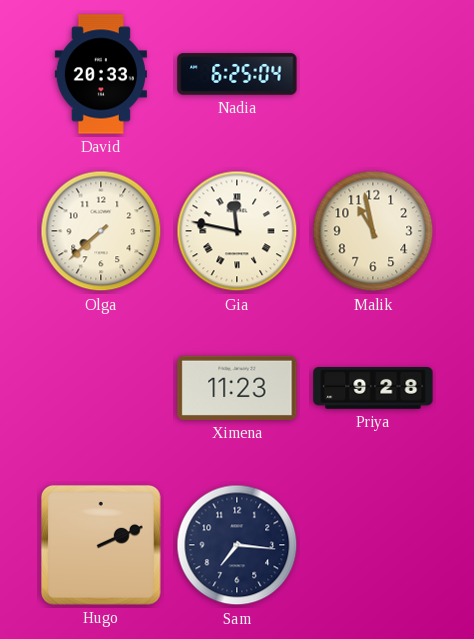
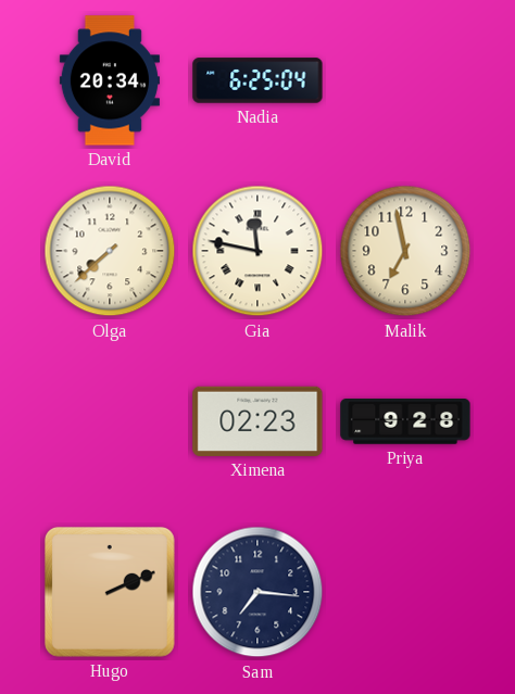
David: 20:33 -> 20:34 (110, 80)
Malik: 10:58 -> 6:58 (405, 251)
Ximena: 11:23 -> 02:23 (257, 421)
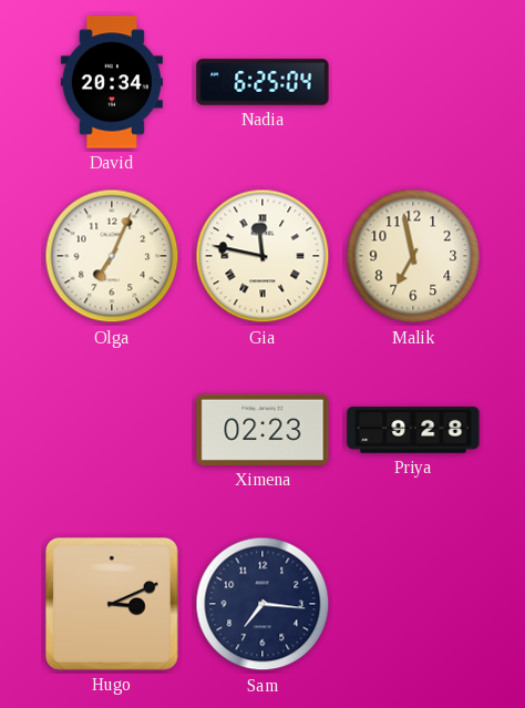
Olga: 7:38 -> 7:04 (112, 256)
Hugo: 2:11 -> 3:11 (112, 604)
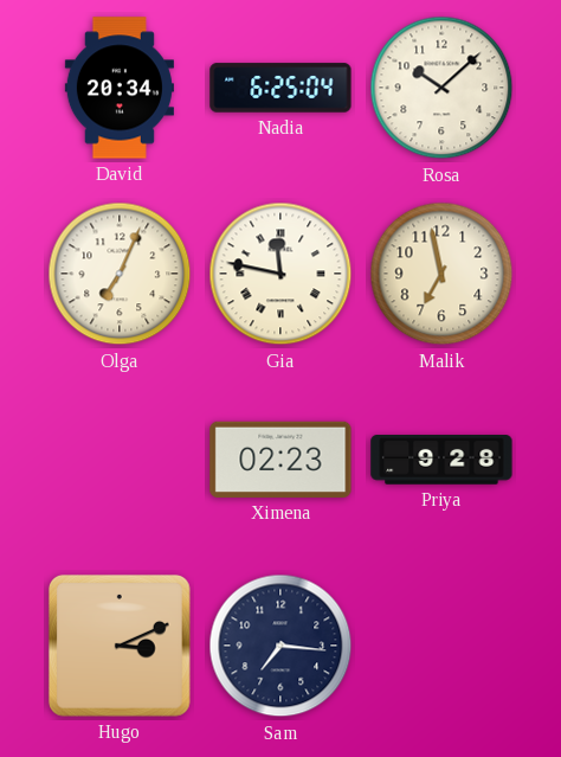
Rosa: none -> 10:08 (441, 88)
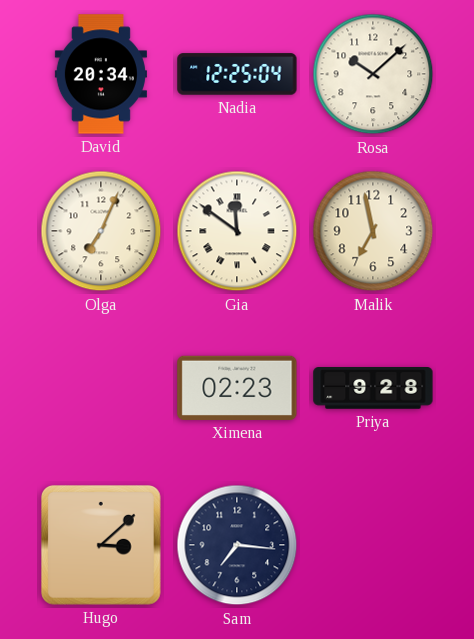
Nadia: 6:25 -> 12:25 (237, 74)
Gia: 11:47 -> 11:51 (237, 231)
Hugo: 3:11 -> 3:08 (101, 545)
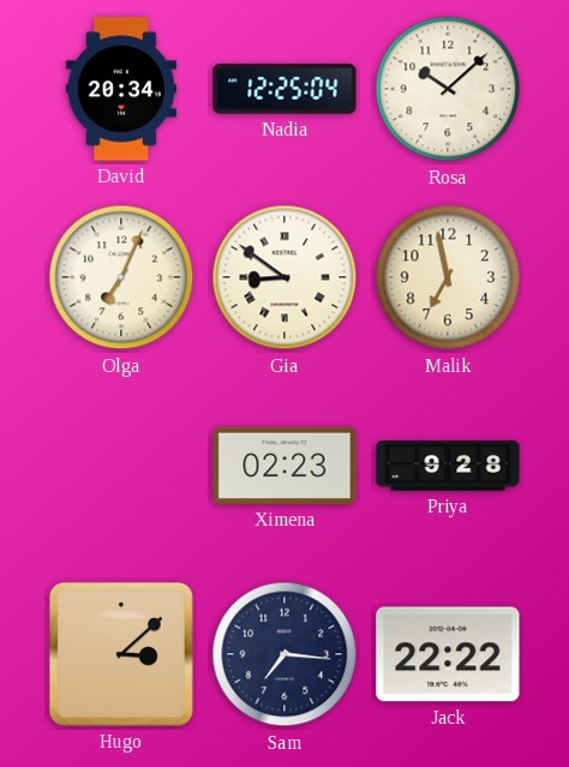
Gia: 11:51 -> 8:51 (284, 277)
Jack: none -> 22:22 (448, 654)
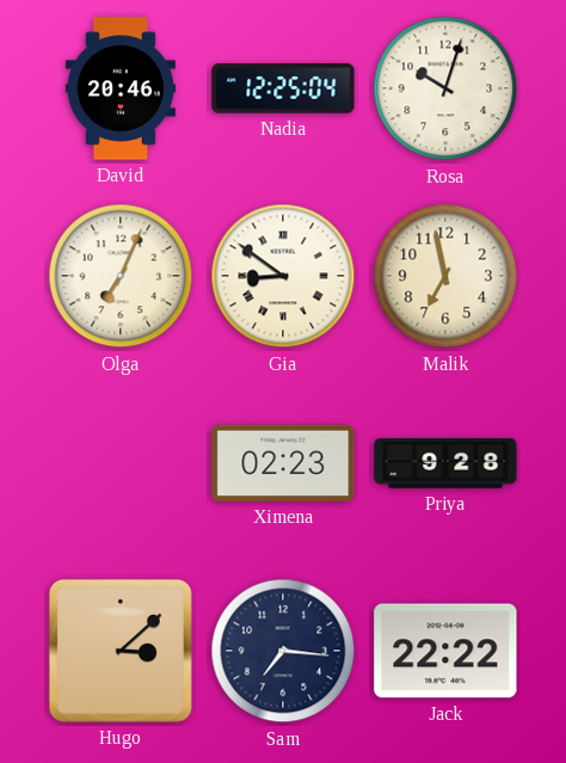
David: 20:34 -> 20:46 (121, 88)
Rosa: 10:08 -> 10:03 (445, 88)
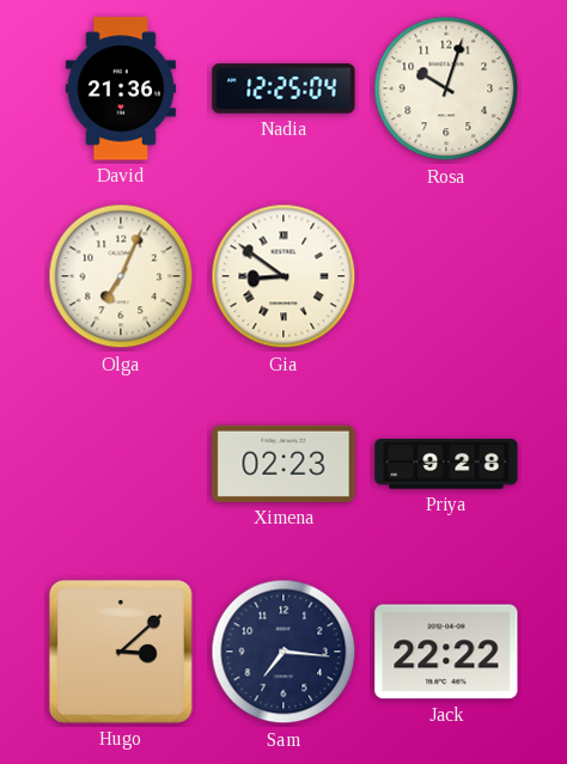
David: 20:46 -> 21:36 (121, 88)
Malik: 6:58 -> none (445, 276)
